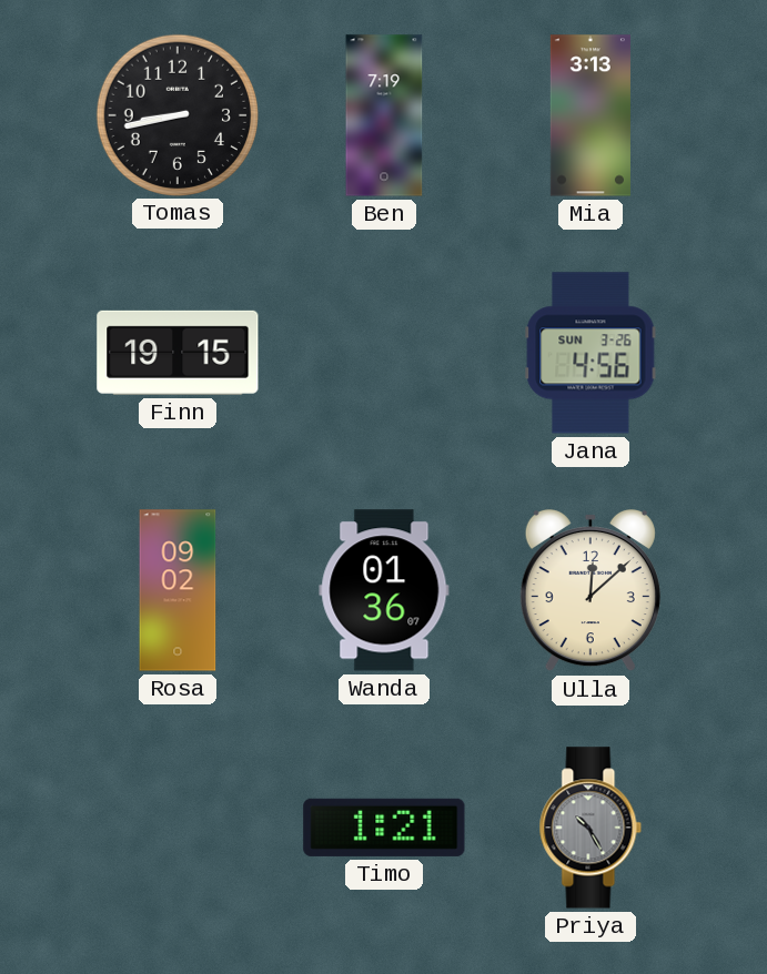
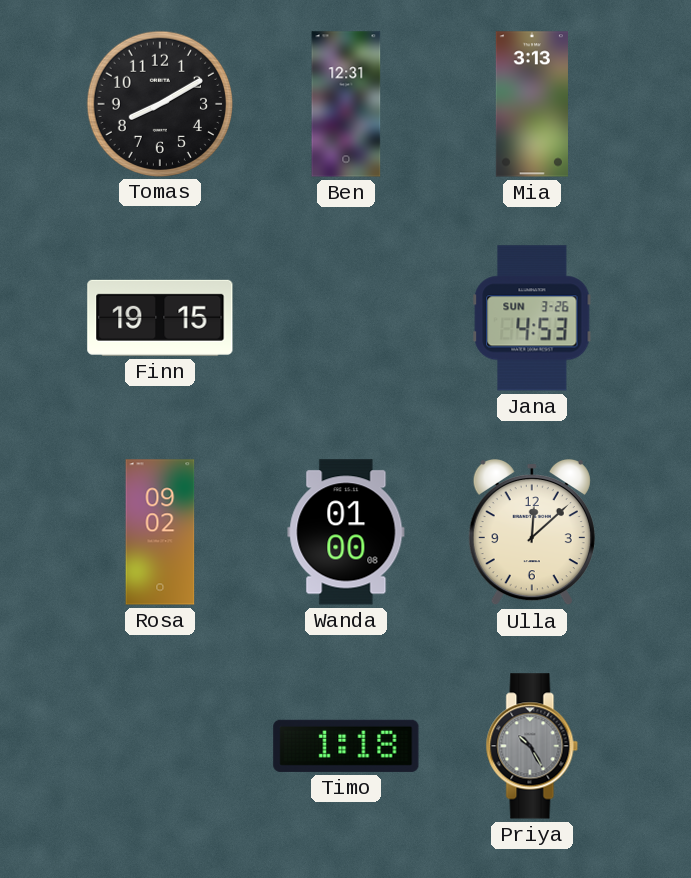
Tomas: 8:43 -> 8:10 (159, 103)
Ben: 7:19 -> 12:31 (346, 104)
Jana: 4:56 -> 4:53 (532, 318)
Wanda: 01:36 -> 01:00 (346, 532)
Timo: 1:21 -> 1:18 (346, 746)
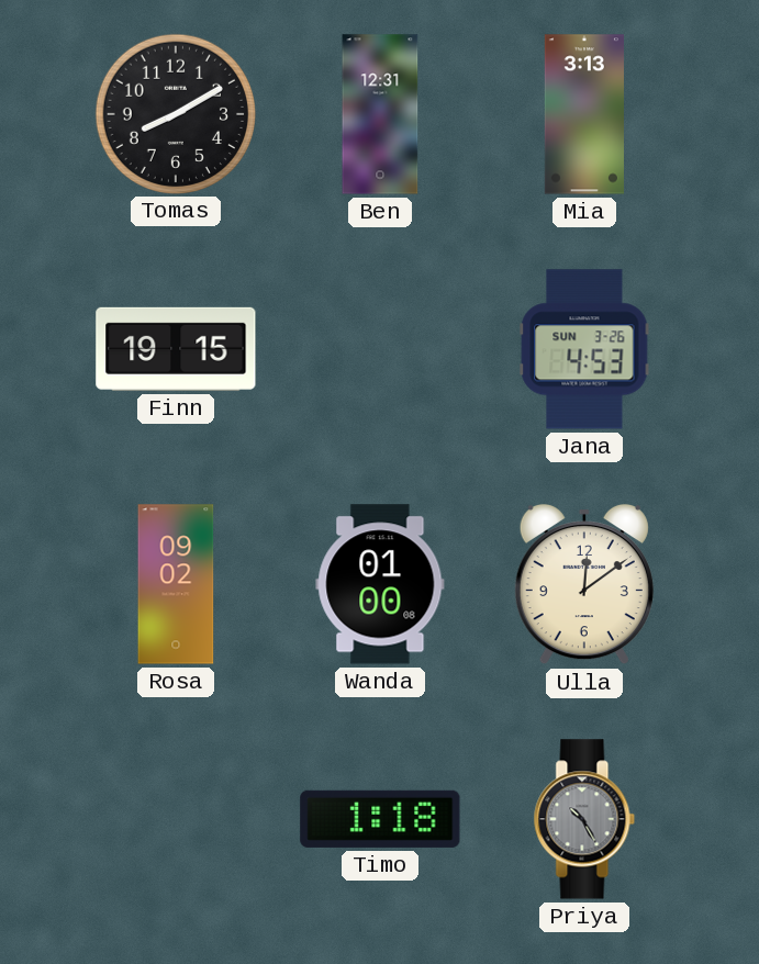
Ulla: 12:08 -> 12:09 (584, 584)
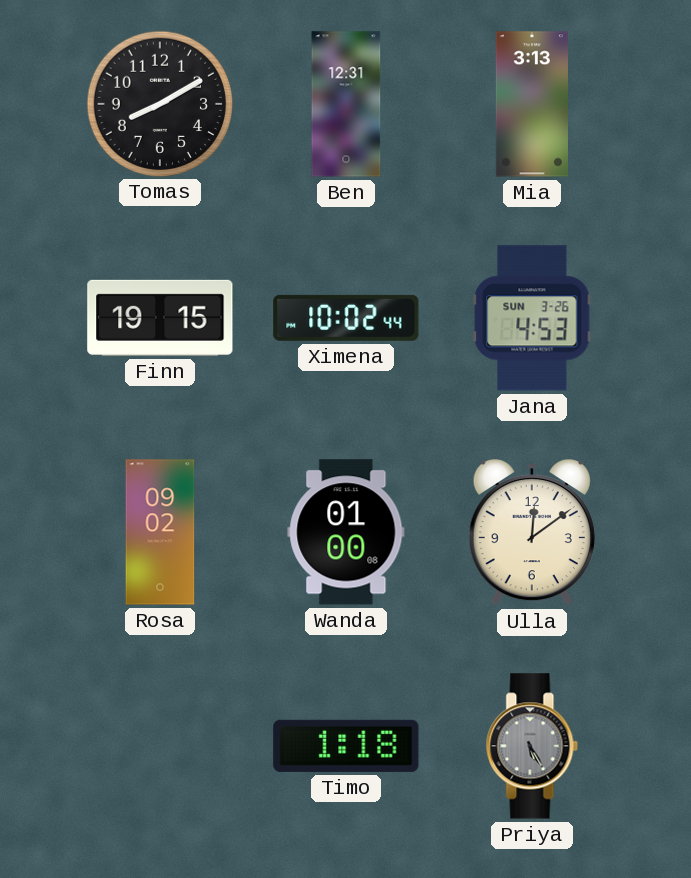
Ximena: none -> 10:02 (346, 318)
Priya: 10:25 -> 5:25 (532, 746)
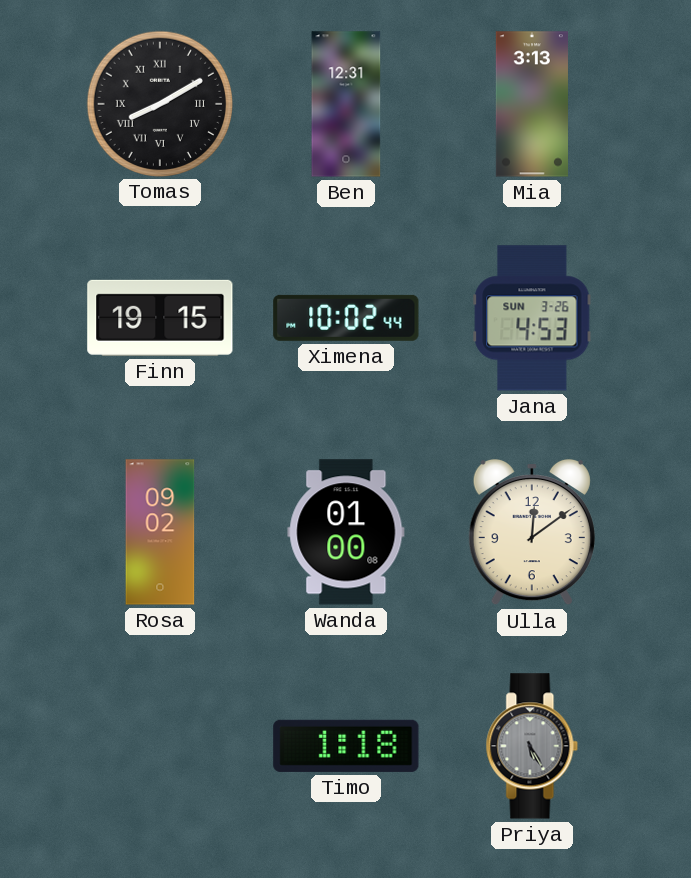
Tomas numerals: Arabic -> Roman (159, 103)
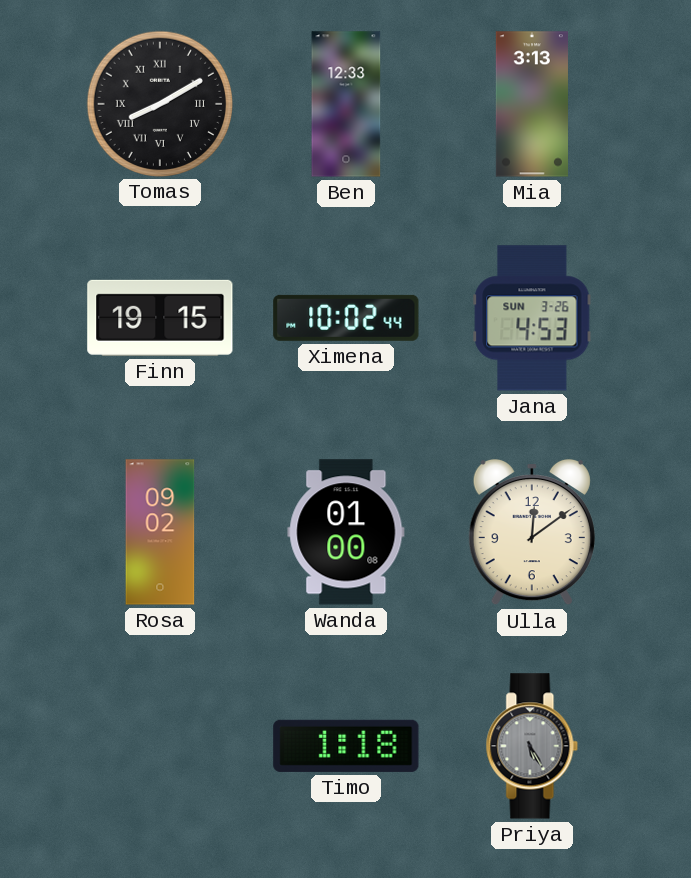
Ben: 12:31 -> 12:33 (346, 104)
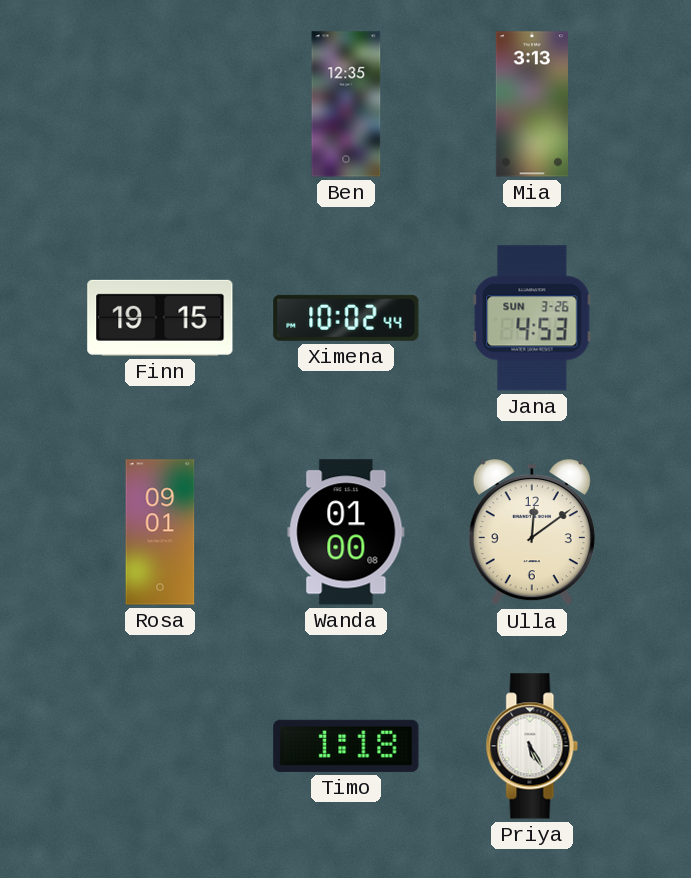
Tomas: 8:10 -> none (159, 103)
Ben: 12:33 -> 12:35 (346, 104)
Rosa: 09:02 -> 09:01 (160, 532)
Priya dial: grey -> white (532, 746)
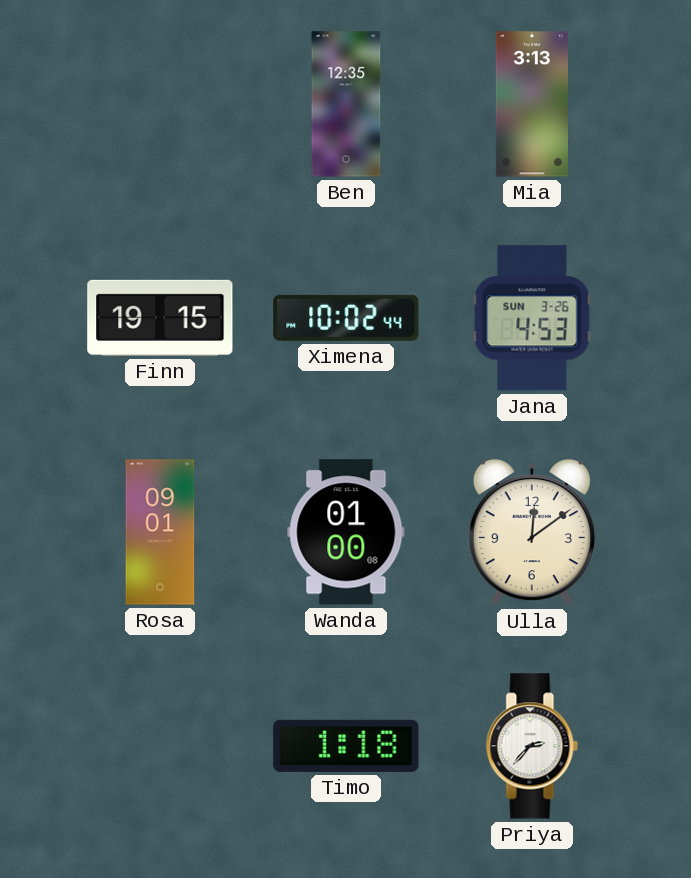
Priya: 5:25 -> 2:37 (532, 746)
